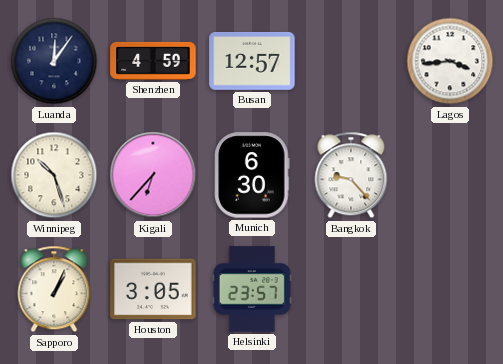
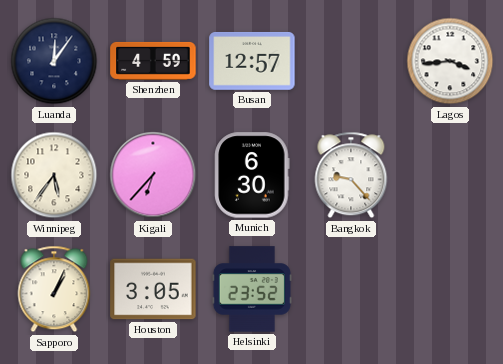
Winnipeg: 10:27 -> 5:36 (54, 175)
Helsinki: 23:57 -> 23:52 (252, 289)
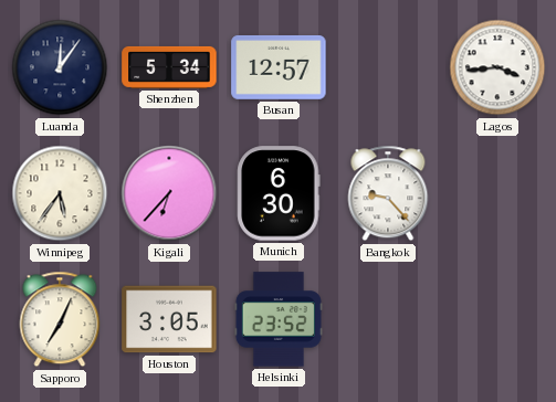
Shenzhen: 4:59 -> 5:34 (169, 67)
Sapporo: 1:04 -> 7:04 (60, 319)
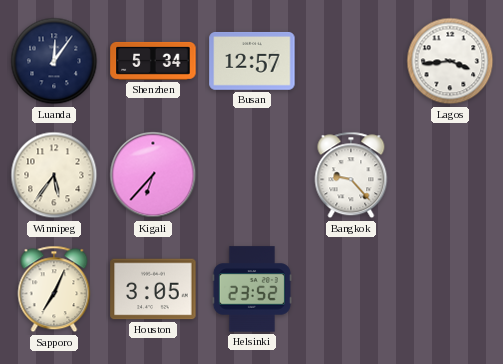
Munich: 6:30 -> none (279, 193)
